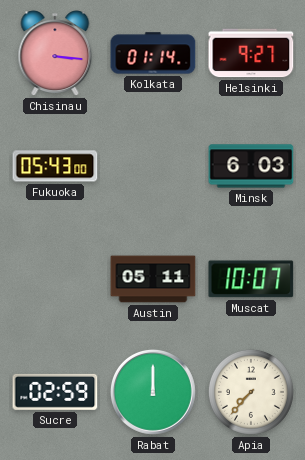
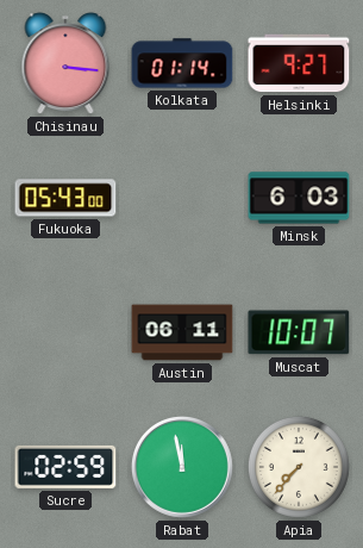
Austin: 05:11 -> 06:11 (182, 332)
Rabat: 12:00 -> 11:58 (182, 467)
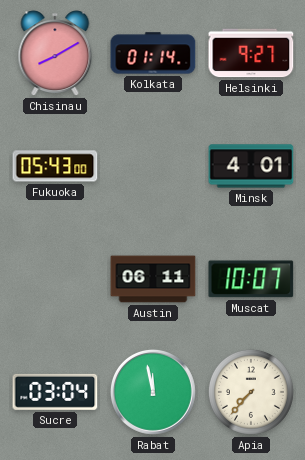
Chisinau: 3:16 -> 8:10 (55, 53)
Minsk: 6:03 -> 4:01 (251, 166)
Sucre: 02:59 -> 03:04 (55, 392)
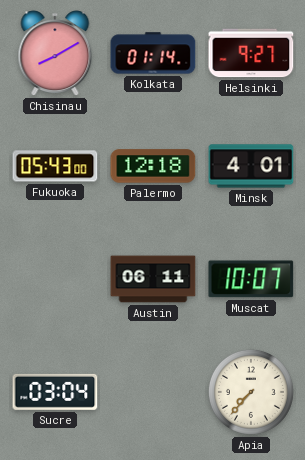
Palermo: none -> 12:18 (153, 166)
Rabat: 11:58 -> none (153, 392)
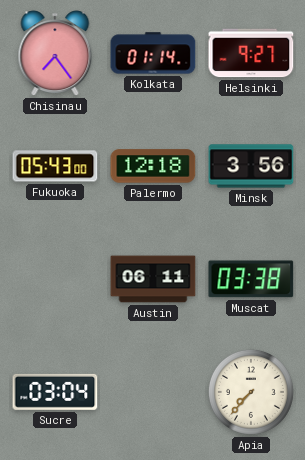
Chisinau: 8:10 -> 7:24 (55, 53)
Minsk: 4:01 -> 3:56 (251, 166)
Muscat: 10:07 -> 03:38 (251, 279)
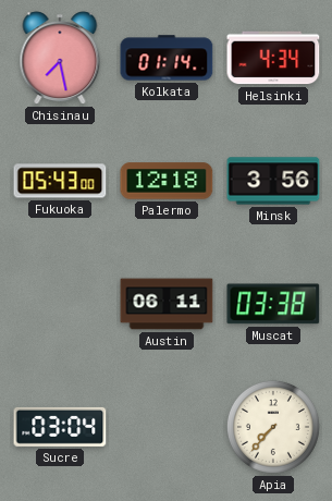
Chisinau: 7:24 -> 7:28 (60, 58)
Helsinki: 9:27 -> 4:34 (273, 58)
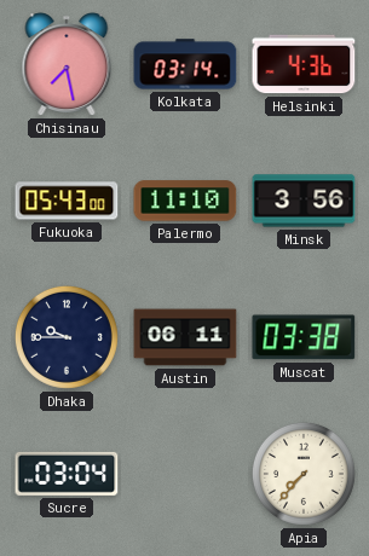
Kolkata: 01:14 -> 03:14 (185, 64)
Helsinki: 4:34 -> 4:36 (304, 64)
Palermo: 12:18 -> 11:10 (185, 201)
Dhaka: none -> 9:45 (67, 337)
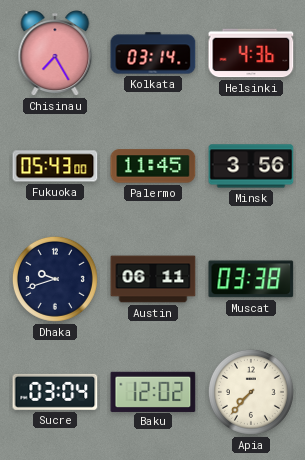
Chisinau: 7:28 -> 7:25 (55, 53)
Palermo: 11:10 -> 11:45 (153, 166)
Dhaka: 9:45 -> 9:42 (55, 279)
Baku: none -> 12:02 (153, 391)
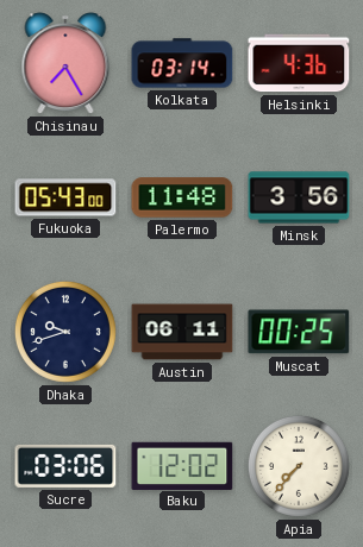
Palermo: 11:45 -> 11:48 (182, 197)
Muscat: 03:38 -> 00:25 (299, 332)
Sucre: 03:04 -> 03:06 (65, 466)
